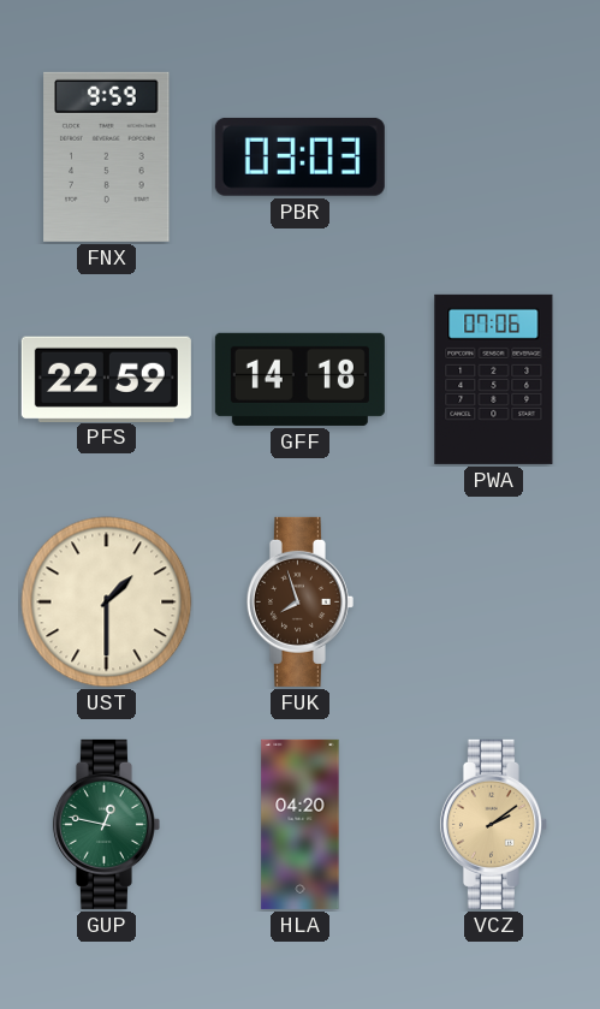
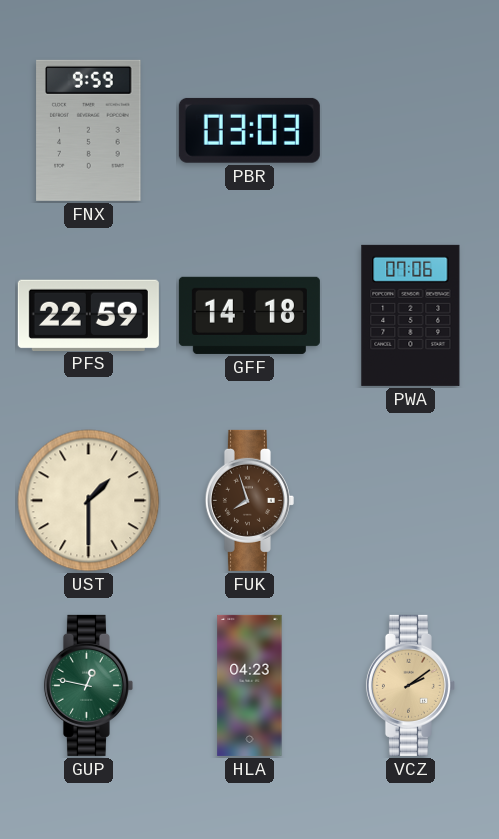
HLA: 04:20 -> 04:23 (250, 685)
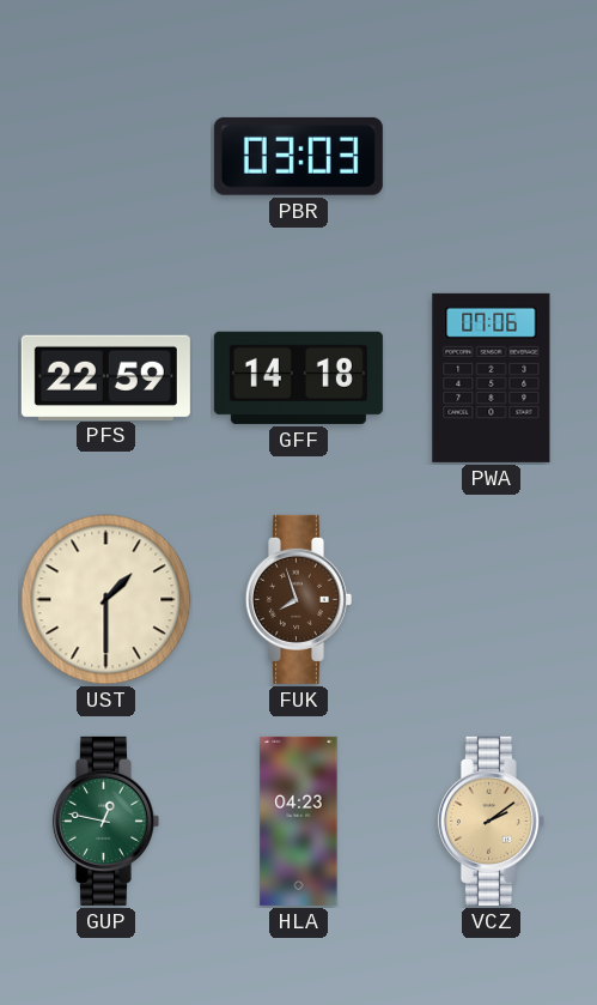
FNX: 9:59 -> none (89, 130)
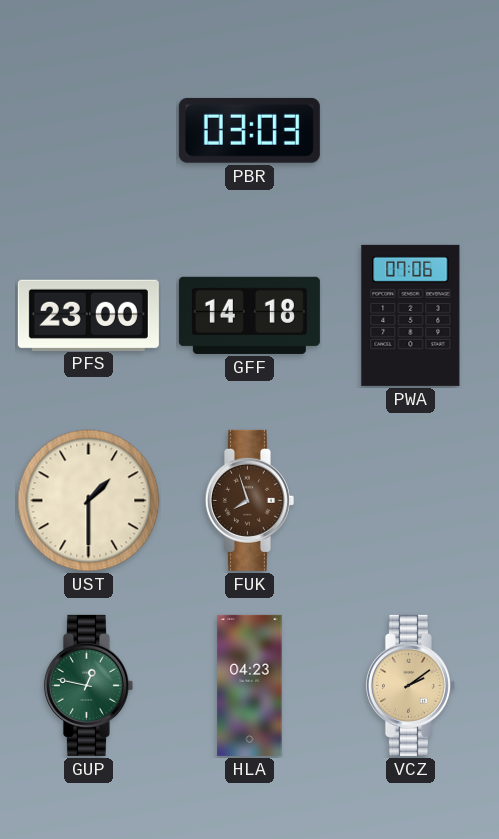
PFS: 22:59 -> 23:00 (88, 315)
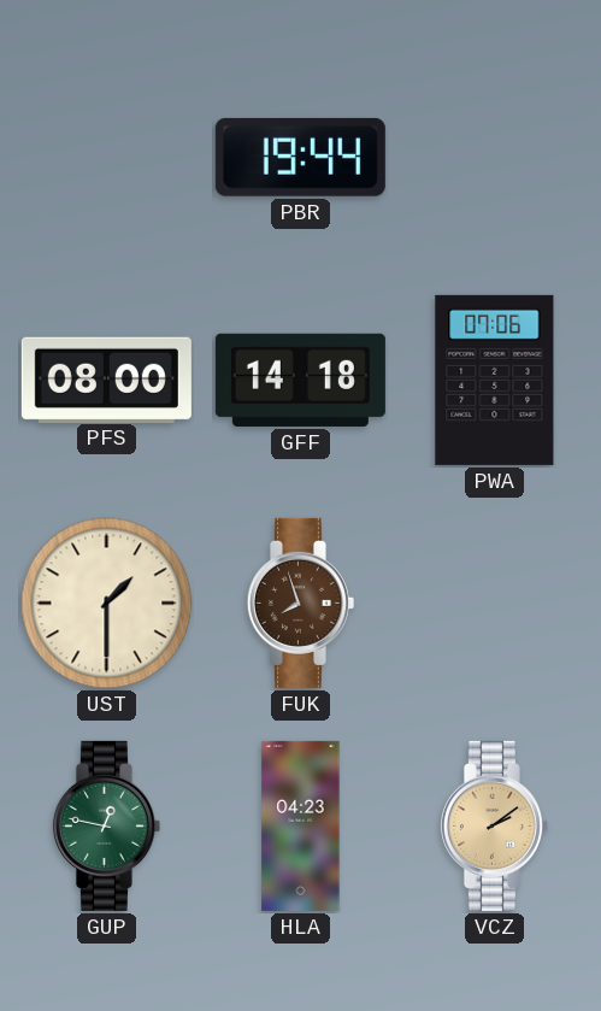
PBR: 03:03 -> 19:44 (300, 157)
PFS: 23:00 -> 08:00 (106, 380)
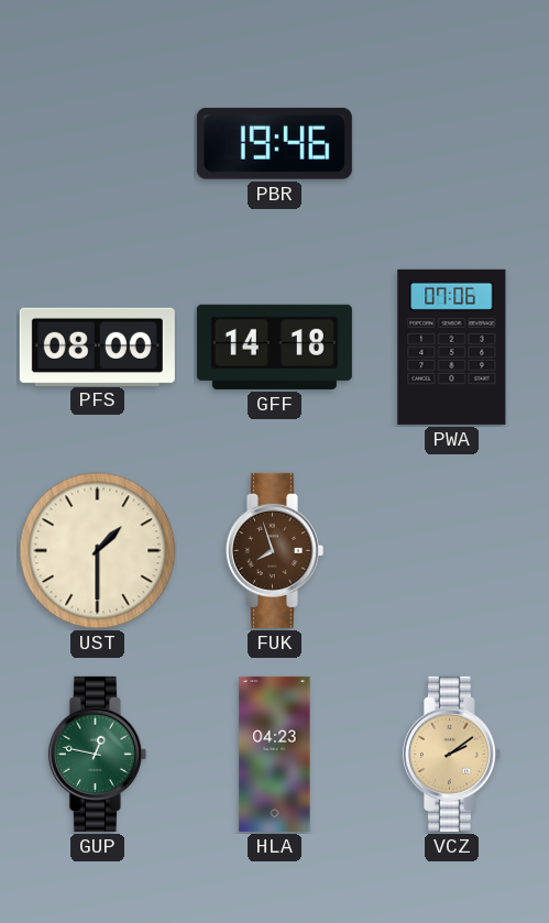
PBR: 19:44 -> 19:46 (274, 143)
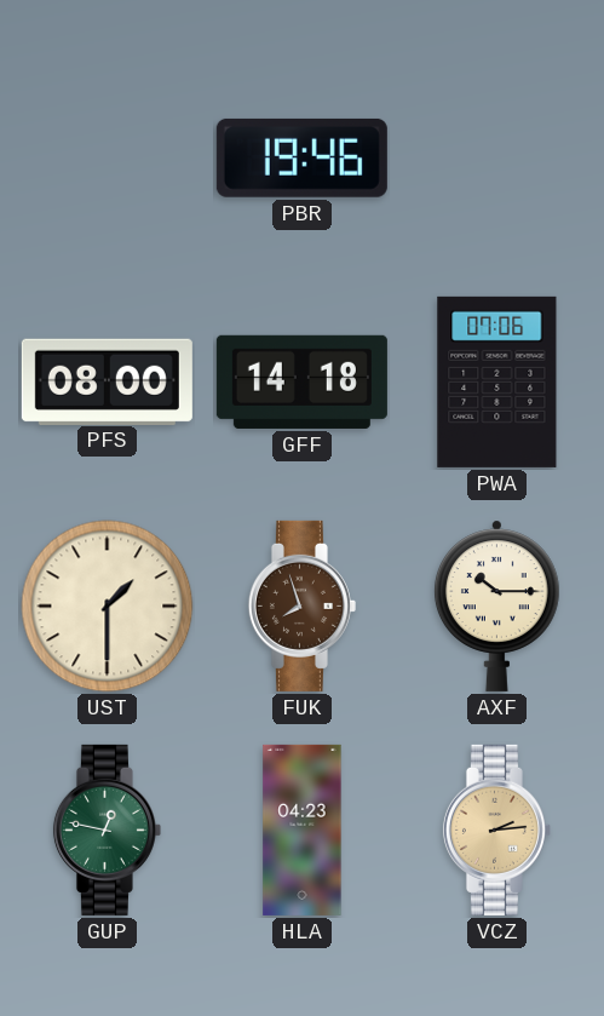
AXF: none -> 10:15 (496, 605)
VCZ: 2:09 -> 2:14 (496, 830)
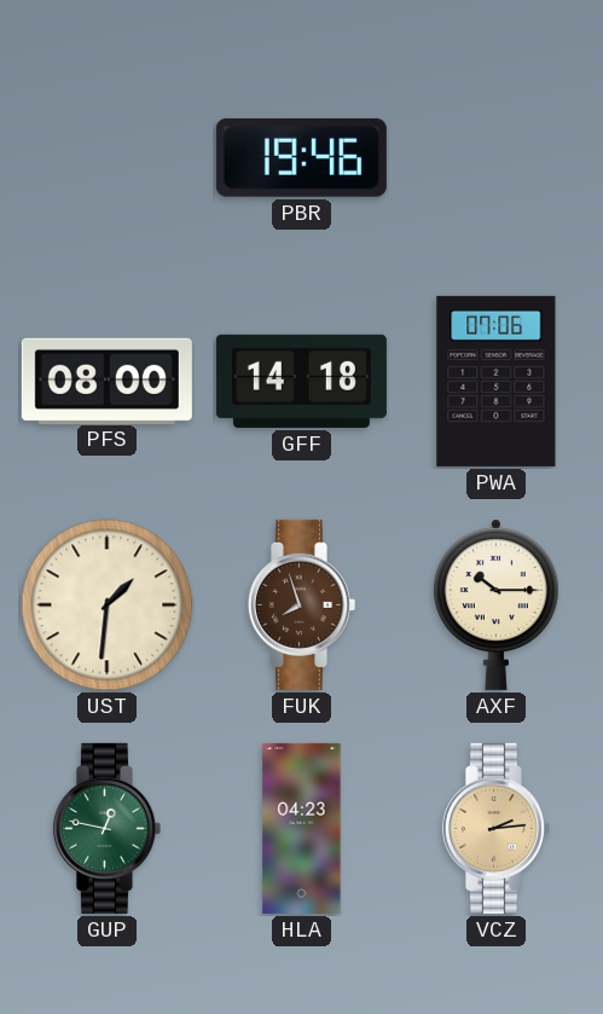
UST: 1:30 -> 1:31 (108, 605)
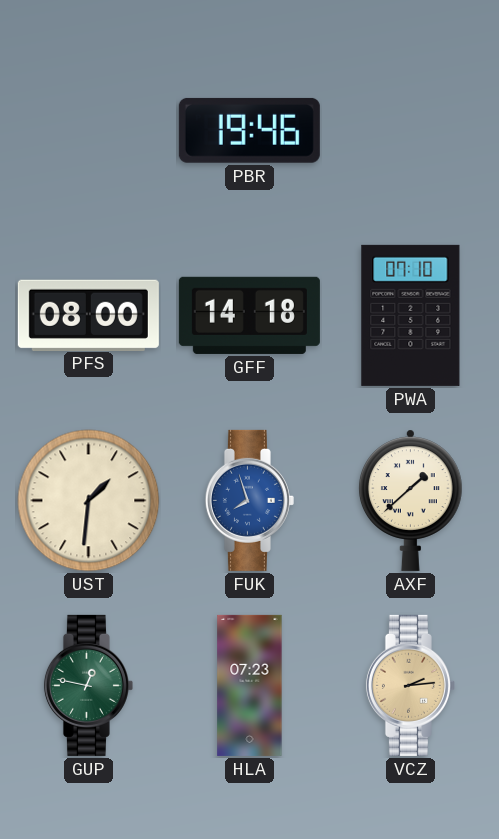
PWA: 07:06 -> 07:10 (411, 315)
FUK dial: brown -> blue (249, 500)
AXF: 10:15 -> 1:38 (410, 500)
HLA: 04:23 -> 07:23 (250, 685)
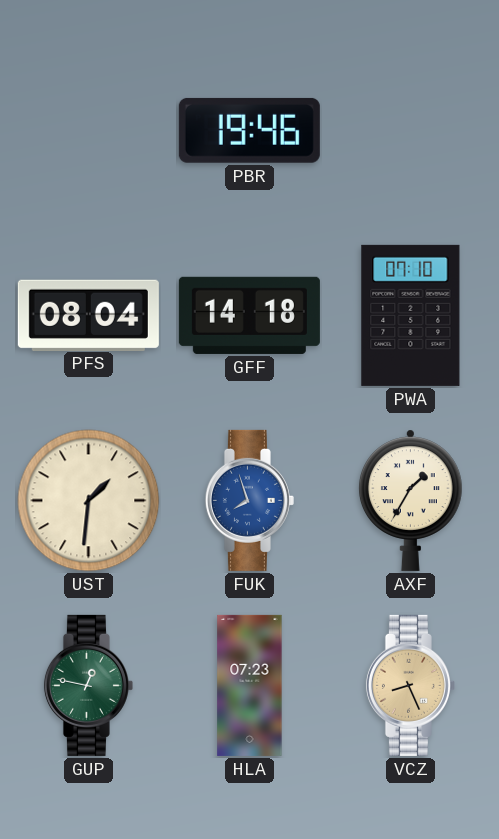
PFS: 08:00 -> 08:04 (88, 315)
AXF: 1:38 -> 1:35 (410, 500)
VCZ: 2:14 -> 8:26 (410, 685)
